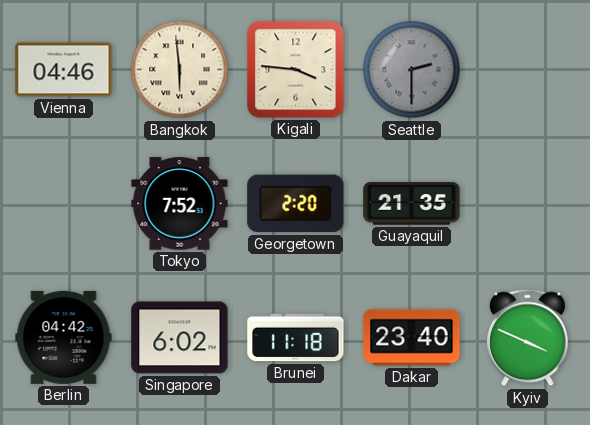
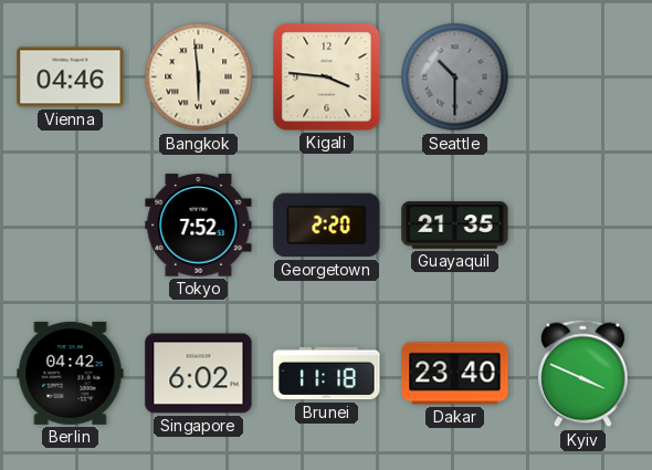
Seattle: 2:30 -> 10:30 (455, 77)
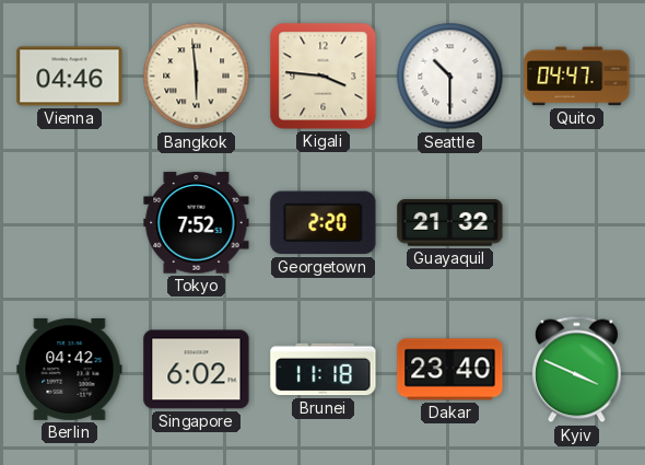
Seattle dial: grey -> white (450, 77)
Quito: none -> 04:47 (577, 77)
Guayaquil: 21:35 -> 21:32 (450, 223)
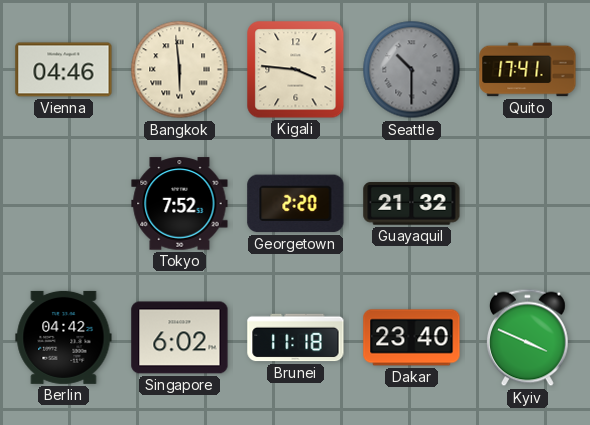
Seattle dial: white -> grey (412, 70)
Quito: 04:47 -> 17:41 (528, 70)
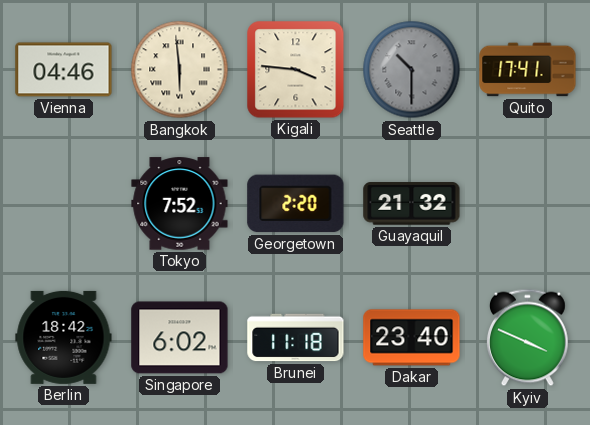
Berlin: 04:42 -> 18:42 (64, 337)
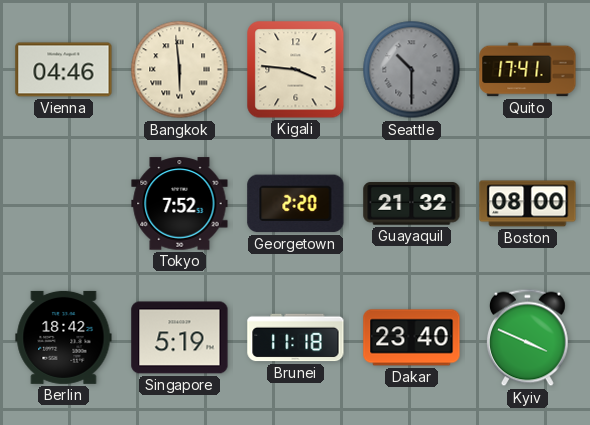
Boston: none -> 08:00 (528, 204)
Singapore: 6:02 -> 5:19 (180, 338)
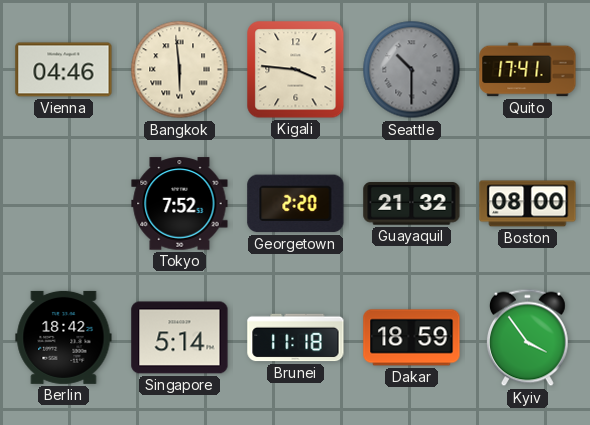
Singapore: 5:19 -> 5:14 (180, 338)
Dakar: 23:40 -> 18:59 (412, 338)
Kyiv: 3:49 -> 3:54 (528, 338)
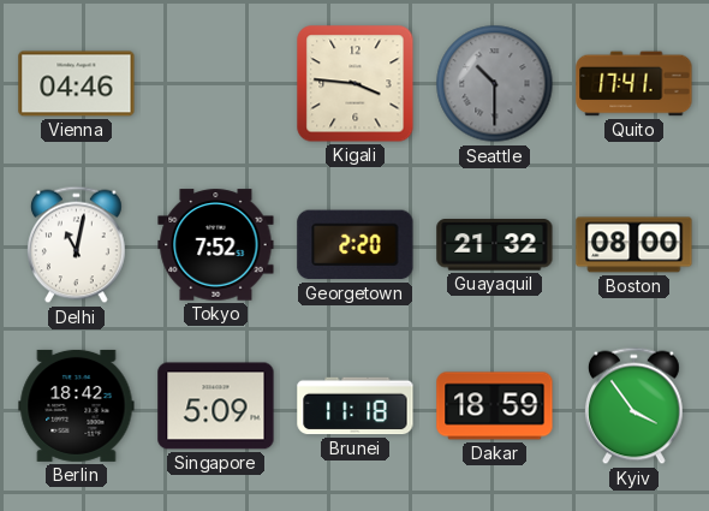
Bangkok: 5:59 -> none (180, 70)
Delhi: none -> 11:02 (77, 245)
Singapore: 5:14 -> 5:09 (216, 406)
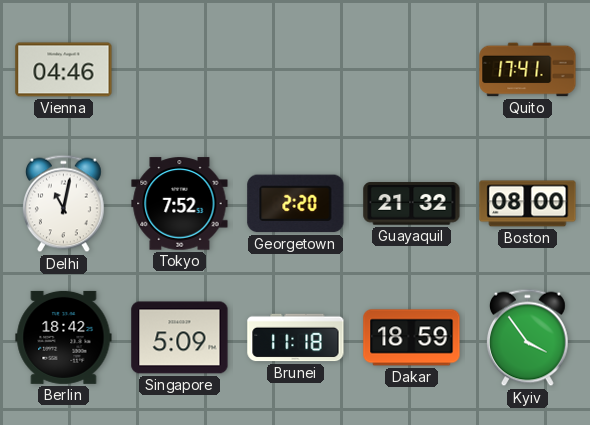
Kigali: 3:46 -> none (356, 84)
Seattle: 10:30 -> none (495, 84)
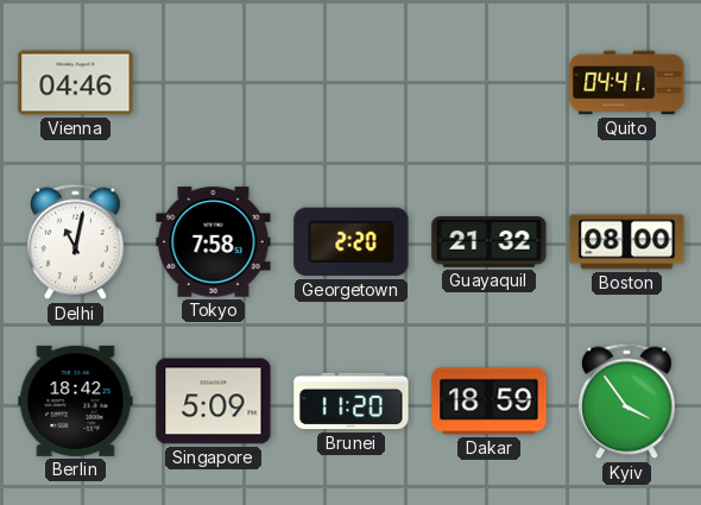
Quito: 17:41 -> 04:41 (627, 83)
Tokyo: 7:52 -> 7:58 (214, 242)
Brunei: 11:18 -> 11:20 (352, 402)
